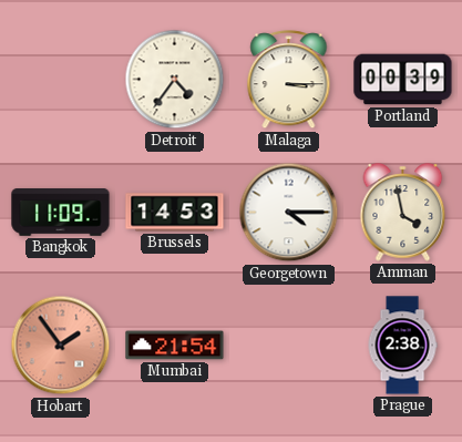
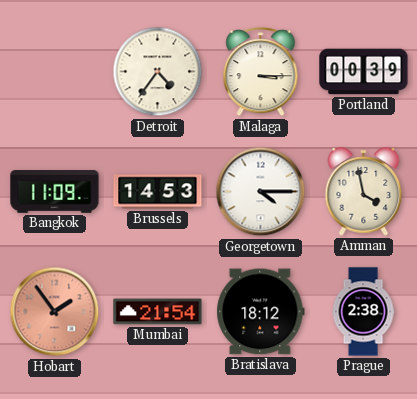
Bratislava: none -> 18:12 (261, 312)
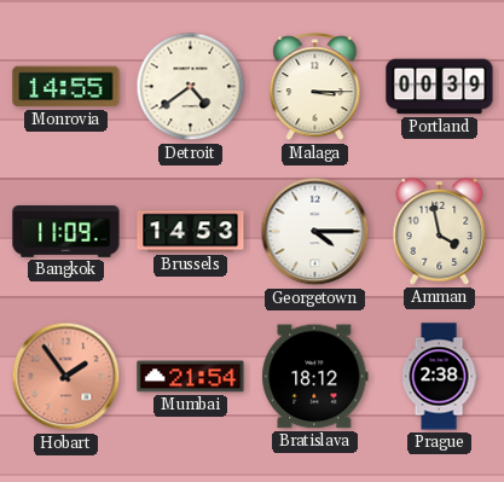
Monrovia: none -> 14:55 (66, 87)
Detroit: 4:36 -> 4:39 (191, 87)
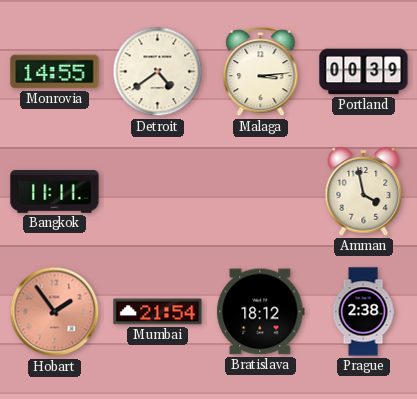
Malaga: 3:15 -> 3:14 (261, 72)
Bangkok: 11:09 -> 11:11 (55, 192)
Brussels: 14:53 -> none (191, 232)
Georgetown: 4:15 -> none (315, 232)
